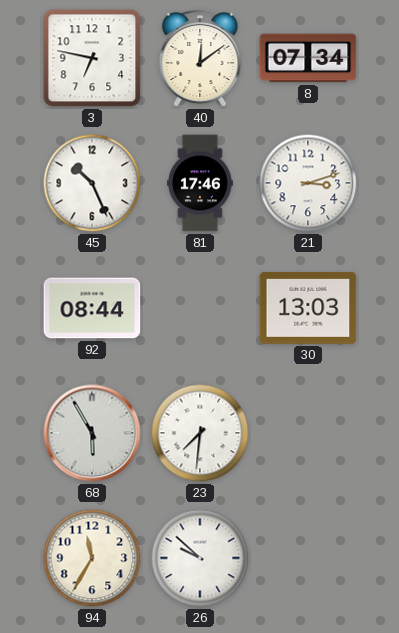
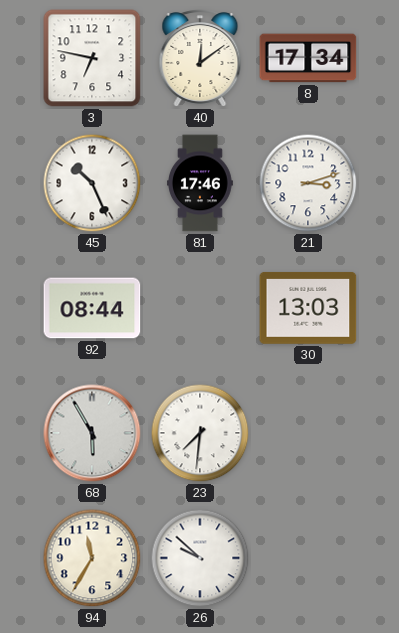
8: 07:34 -> 17:34 (308, 58)
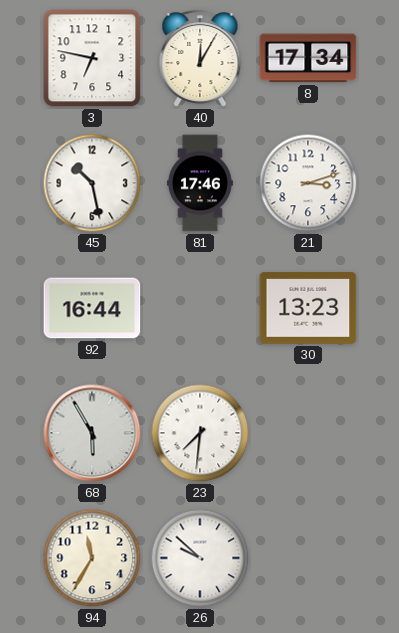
40: 12:09 -> 12:05 (200, 59)
45: 10:26 -> 10:28 (92, 183)
92: 08:44 -> 16:44 (92, 308)
30: 13:03 -> 13:23 (308, 308)
